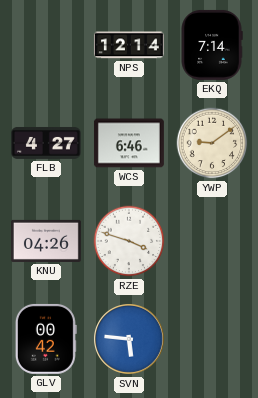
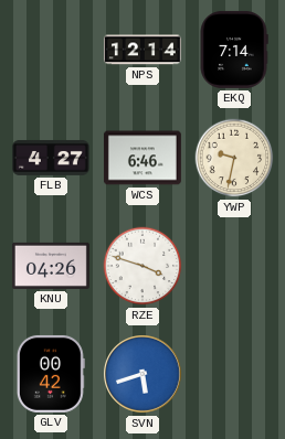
YWP: 9:09 -> 9:32 (234, 158)
SVN: 5:46 -> 5:42 (144, 375)
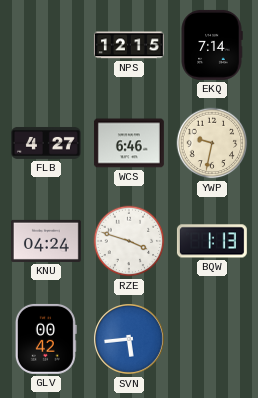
NPS: 12:14 -> 12:15 (129, 45)
KNU: 04:26 -> 04:24 (46, 241)
BQW: none -> 1:13 (212, 241)
SVN: 5:42 -> 5:44 (130, 340)
